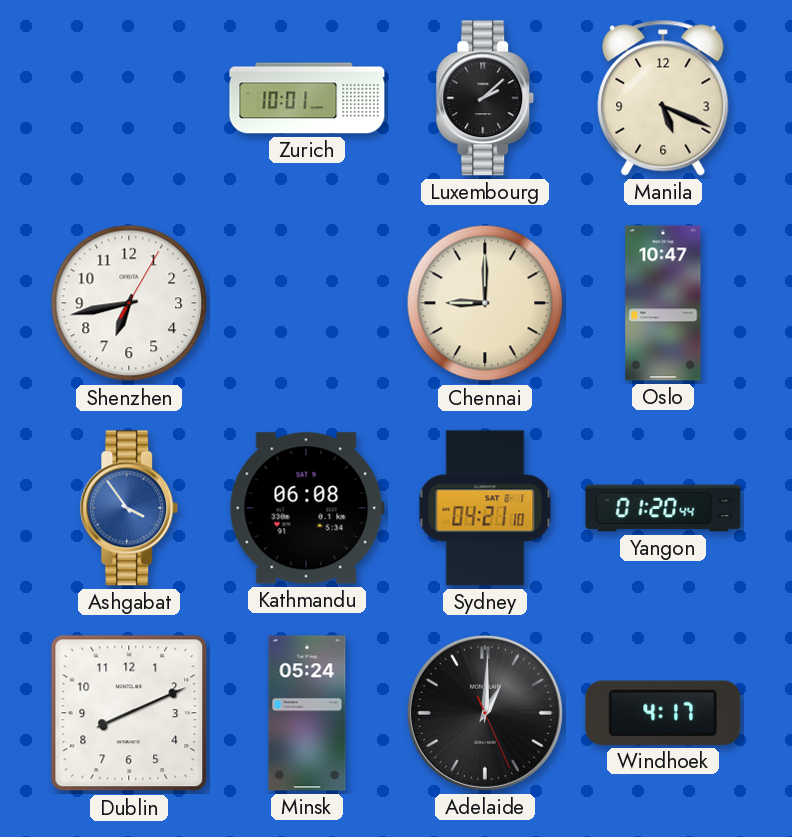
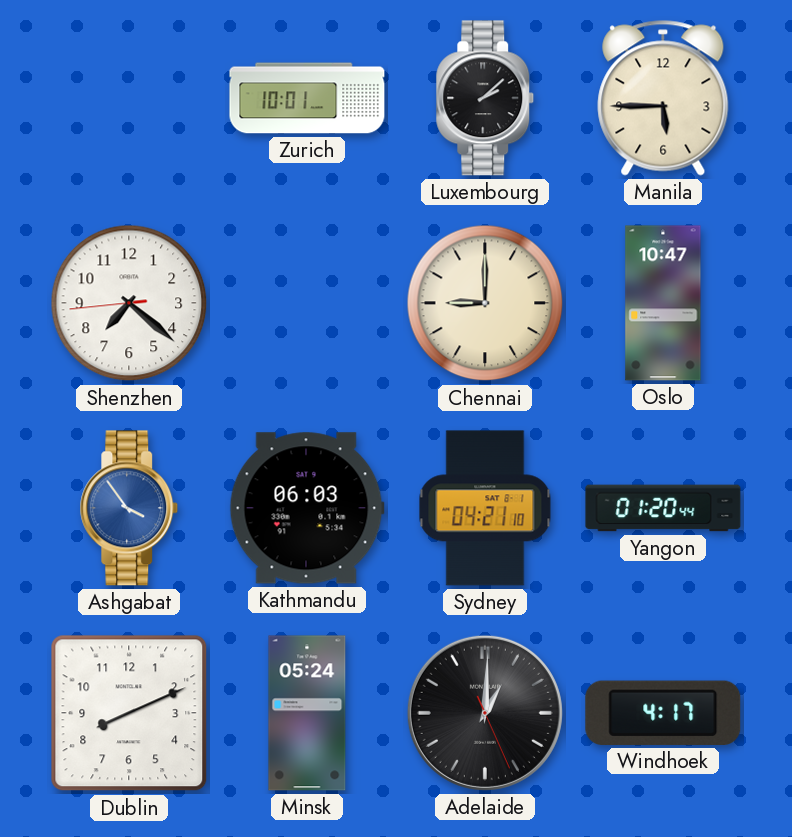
Manila: 5:19 -> 5:45 (663, 98)
Shenzhen: 6:43 -> 7:21 (129, 303)
Kathmandu: 06:08 -> 06:03 (307, 508)
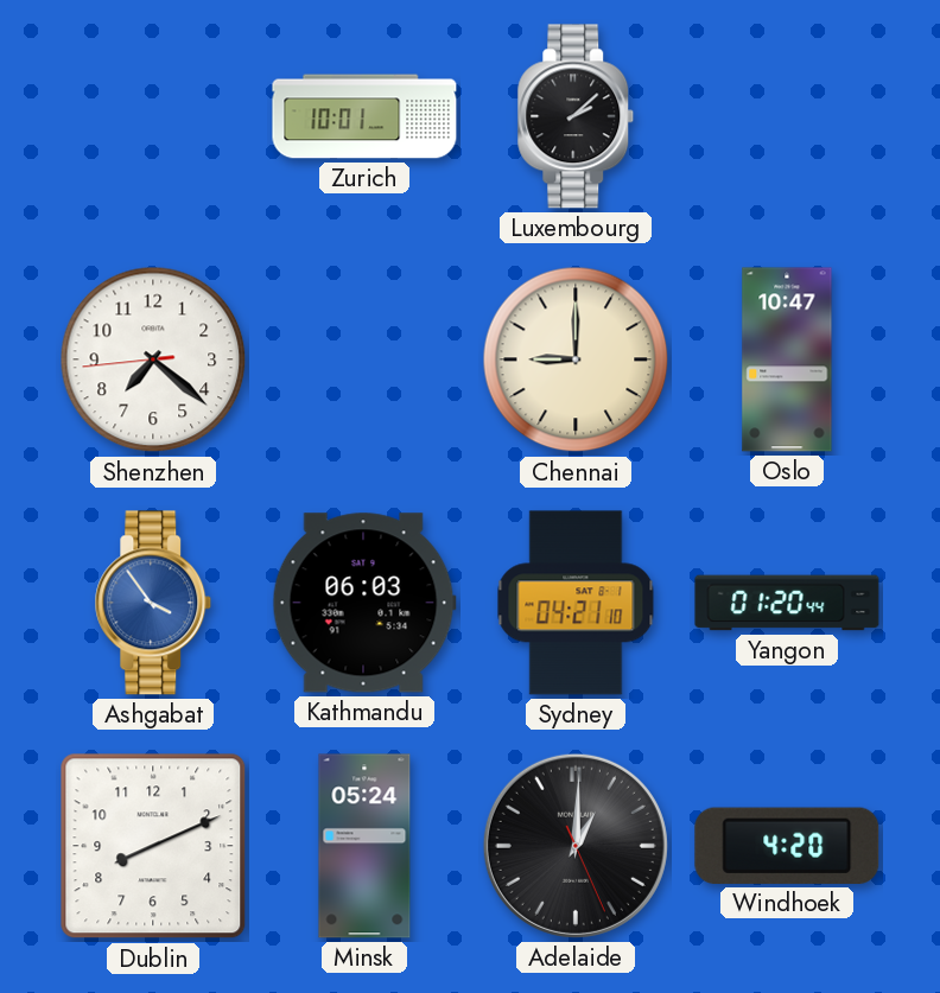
Manila: 5:45 -> none (663, 98)
Windhoek: 4:17 -> 4:20 (787, 846)
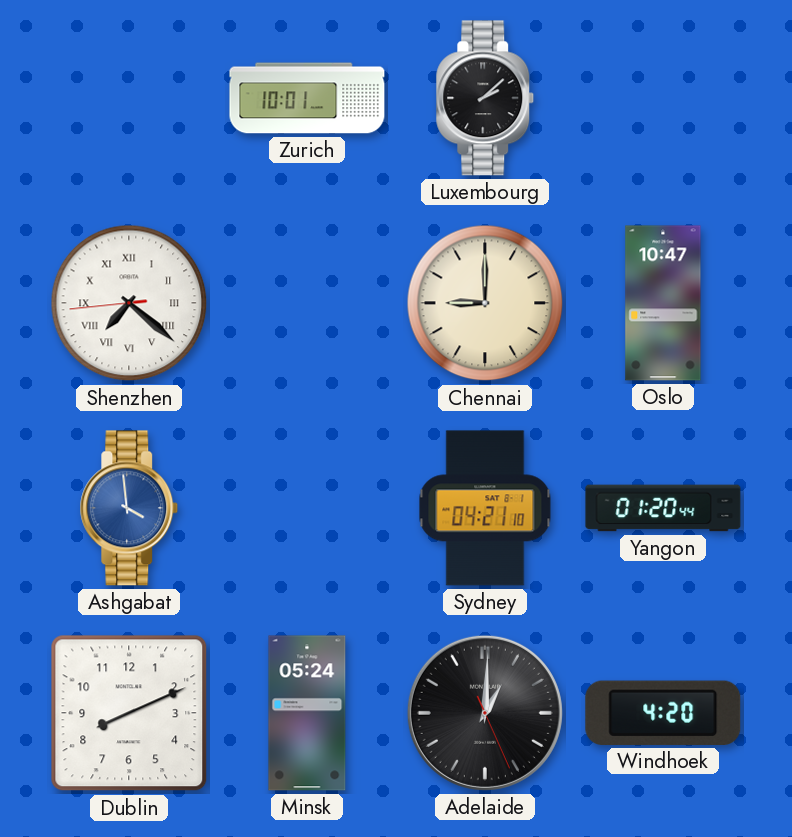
Shenzhen numerals: Arabic -> Roman (129, 303)
Ashgabat: 3:54 -> 3:59 (129, 508)
Kathmandu: 06:03 -> none (364, 603)
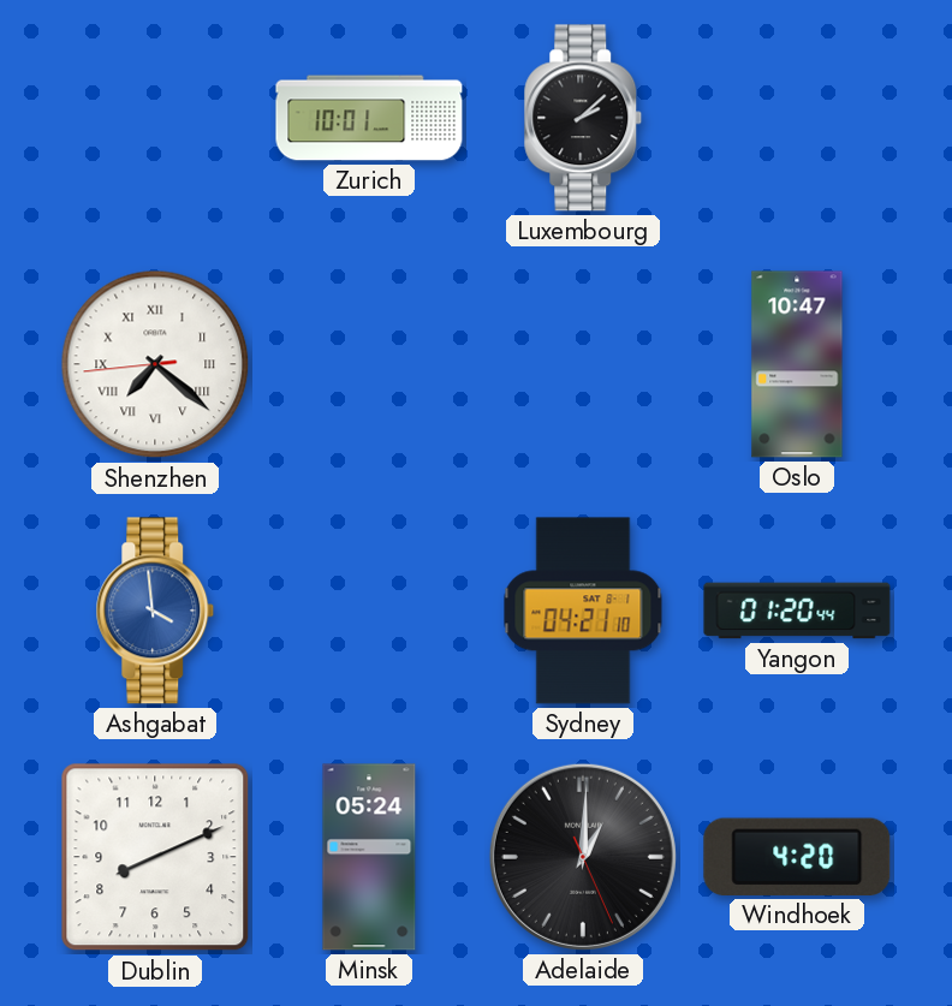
Chennai: 9:00 -> none (485, 303)
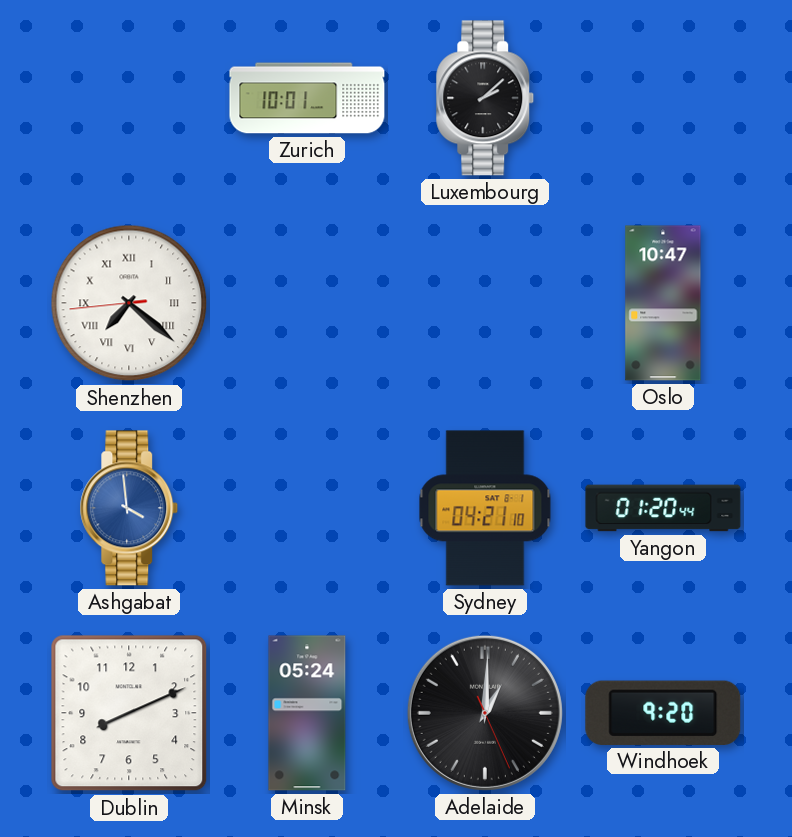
Windhoek: 4:20 -> 9:20 (663, 713)
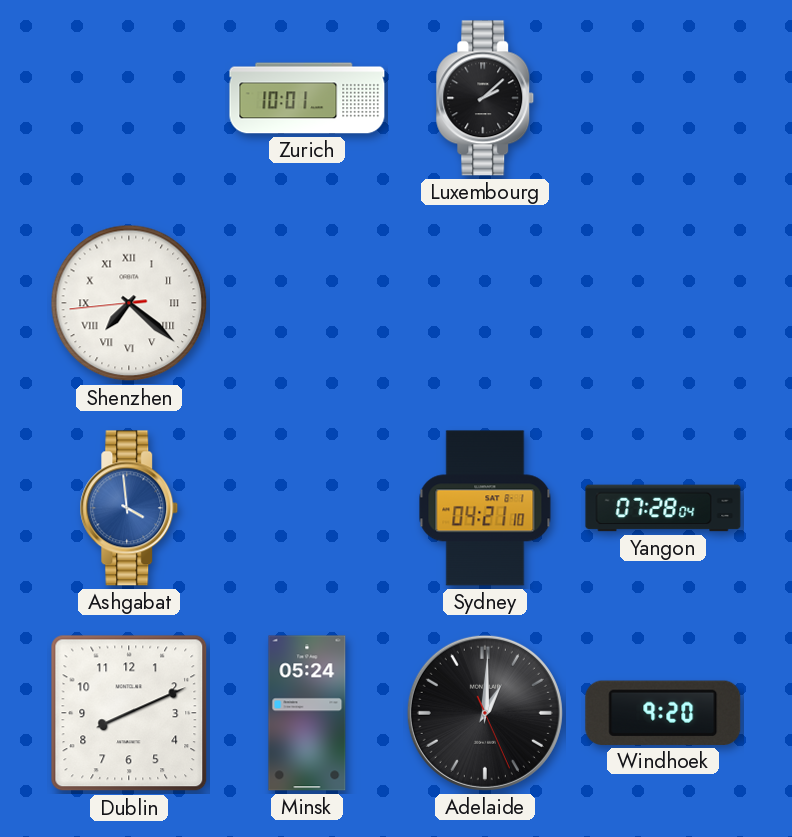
Oslo: 10:47 -> none (663, 303)
Yangon: 01:20 -> 07:28 (663, 508)
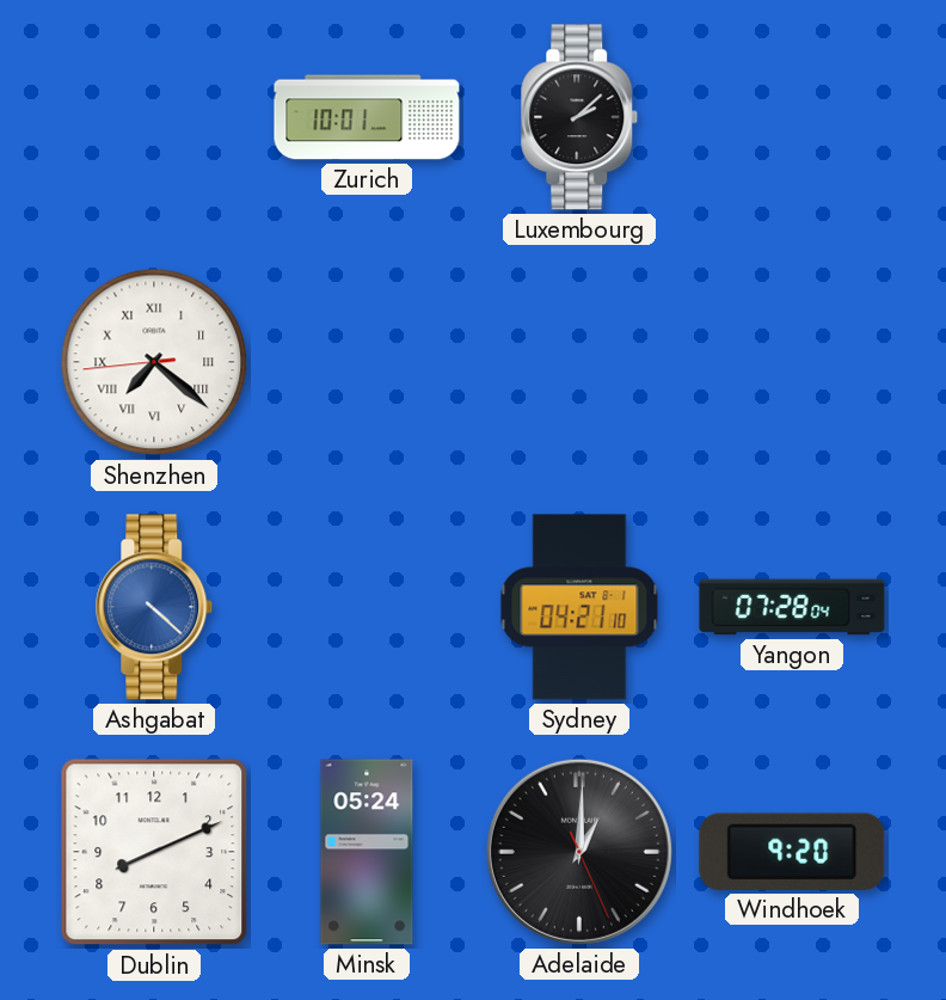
Ashgabat: 3:59 -> 4:22 (154, 607)
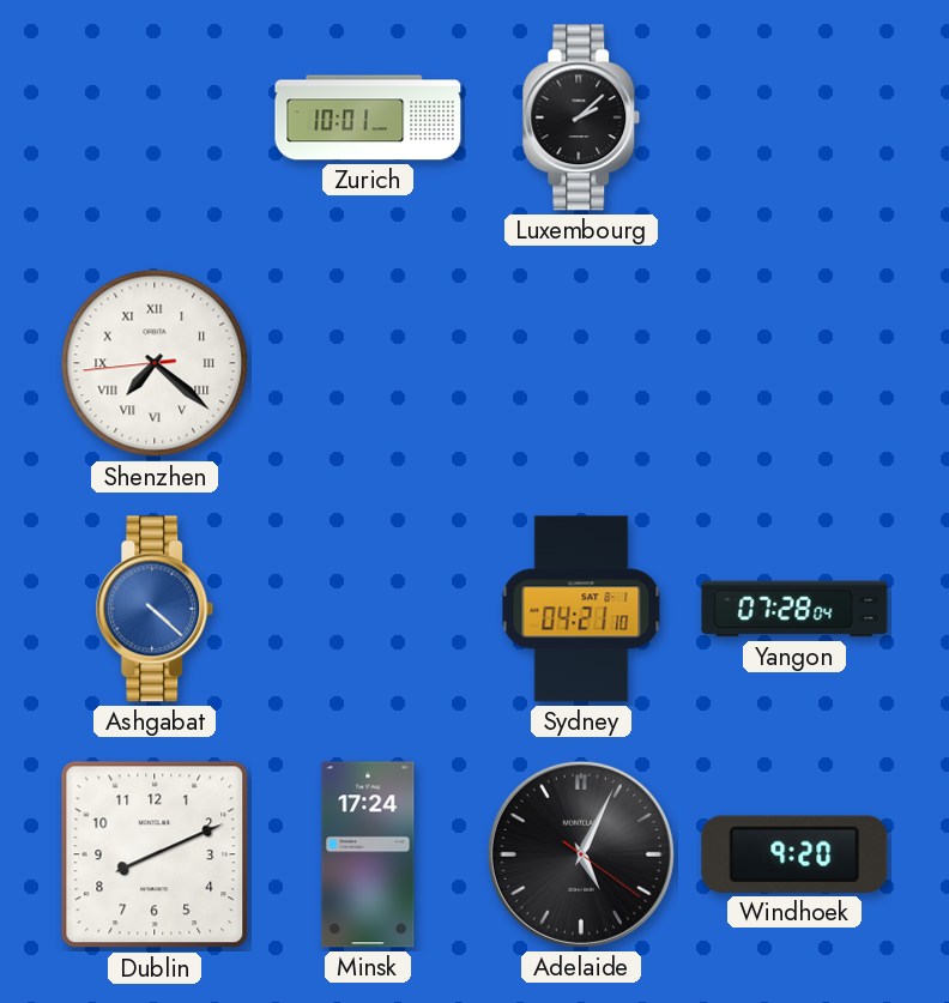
Minsk: 05:24 -> 17:24 (368, 854)
Adelaide: 1:00 -> 5:04 (581, 854)
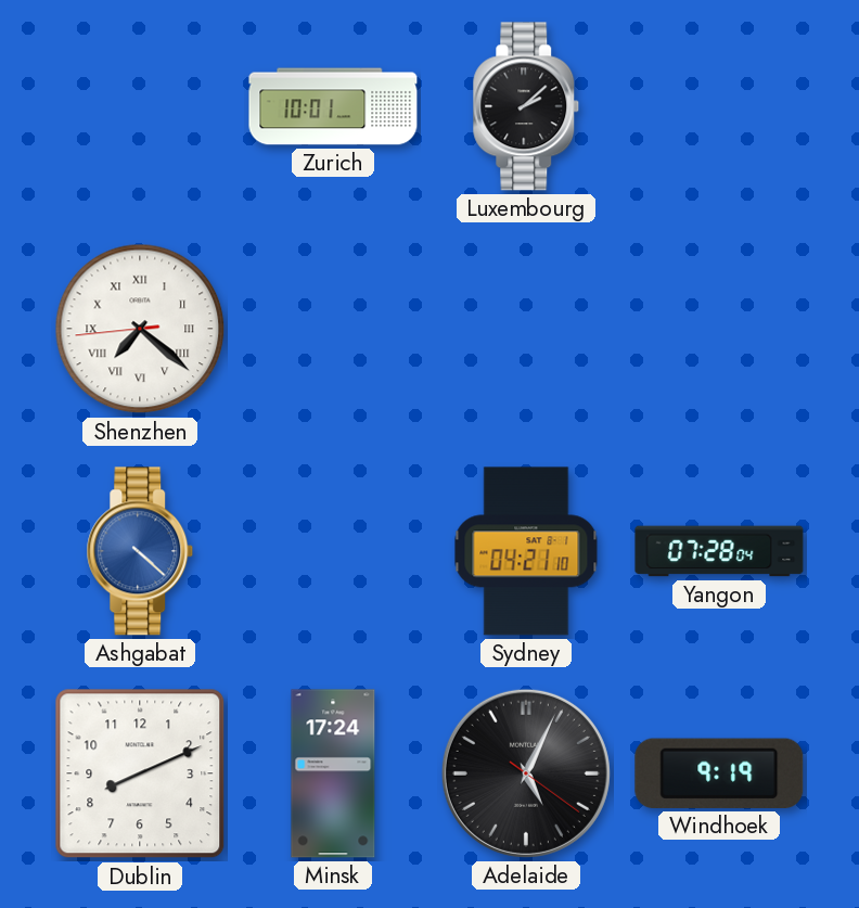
Windhoek: 9:20 -> 9:19 (719, 773)
